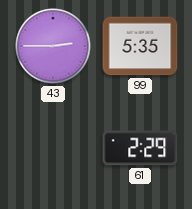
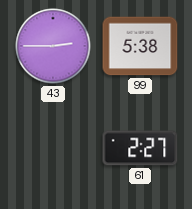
99: 5:35 -> 5:38 (140, 46)
61: 2:29 -> 2:27 (140, 148)
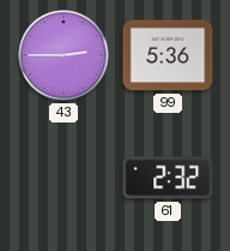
99: 5:38 -> 5:36 (168, 55)
61: 2:27 -> 2:32 (168, 178)
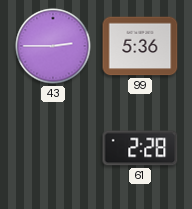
61: 2:32 -> 2:28 (140, 148)
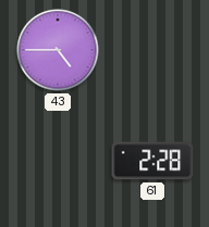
43: 2:45 -> 4:45 (58, 50)
99: 5:36 -> none (140, 46)
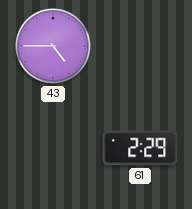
61: 2:28 -> 2:29 (140, 148)
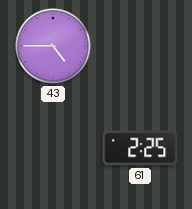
61: 2:29 -> 2:25 (140, 148)
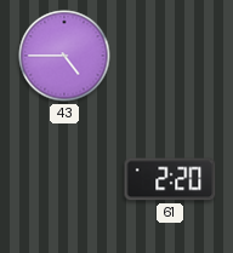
61: 2:25 -> 2:20 (170, 179)
